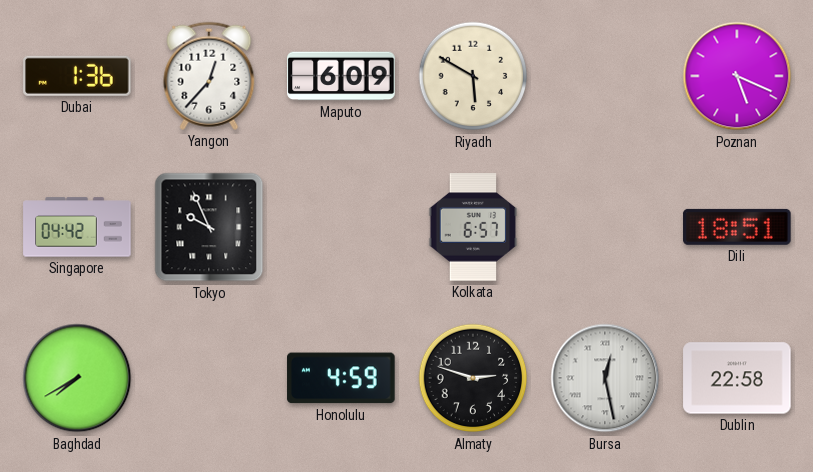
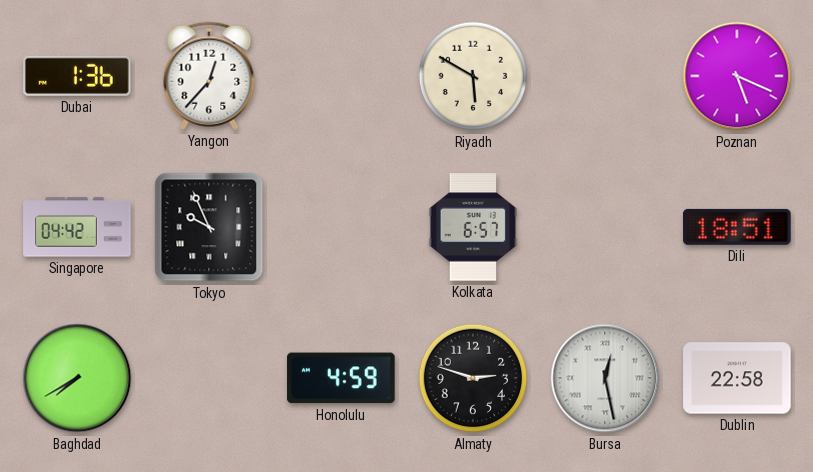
Maputo: 6:09 -> none (341, 76)
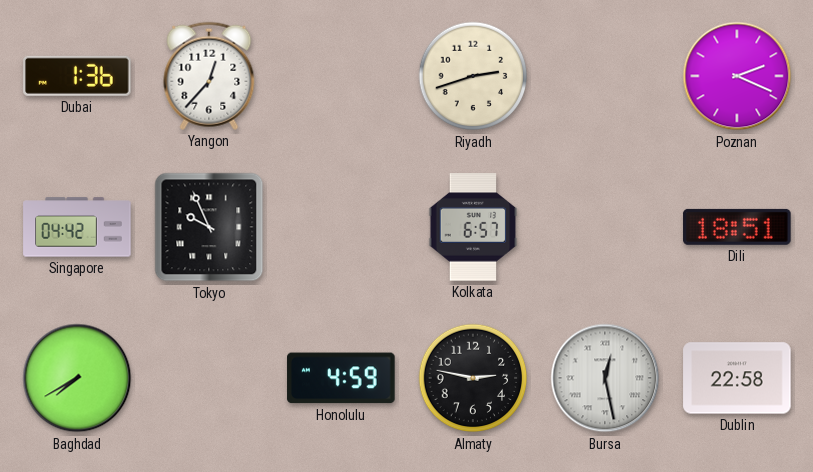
Riyadh: 5:50 -> 2:42 (473, 76)
Poznan: 5:19 -> 2:19 (737, 76)
Almaty: 2:48 -> 2:47 (473, 378)
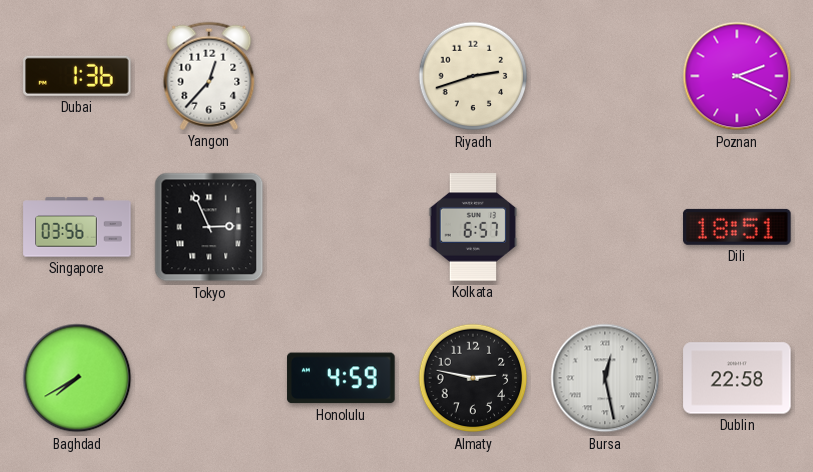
Singapore: 04:42 -> 03:56 (77, 227)
Tokyo: 9:56 -> 2:56 (209, 227)
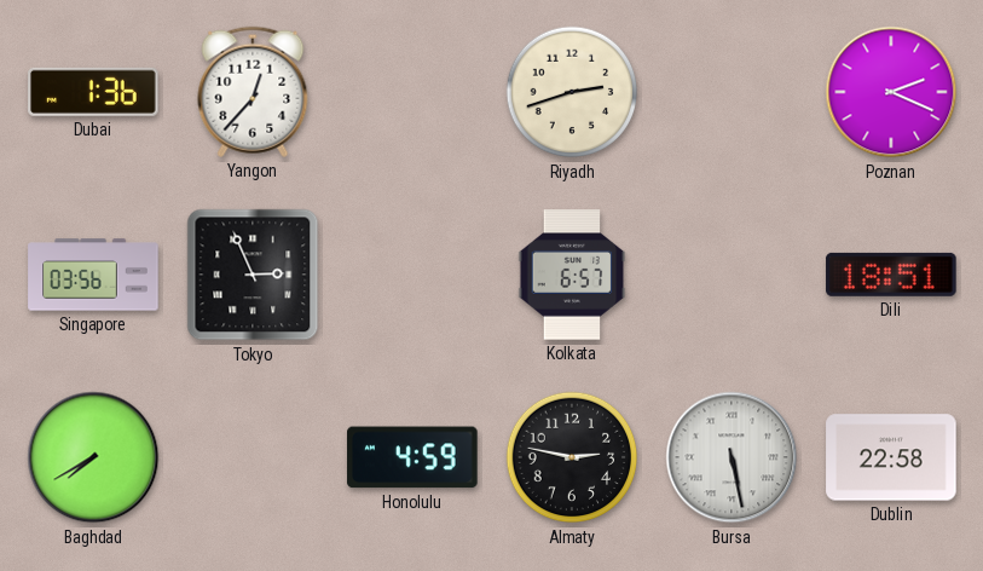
Bursa: 12:28 -> 5:28 (732, 457)
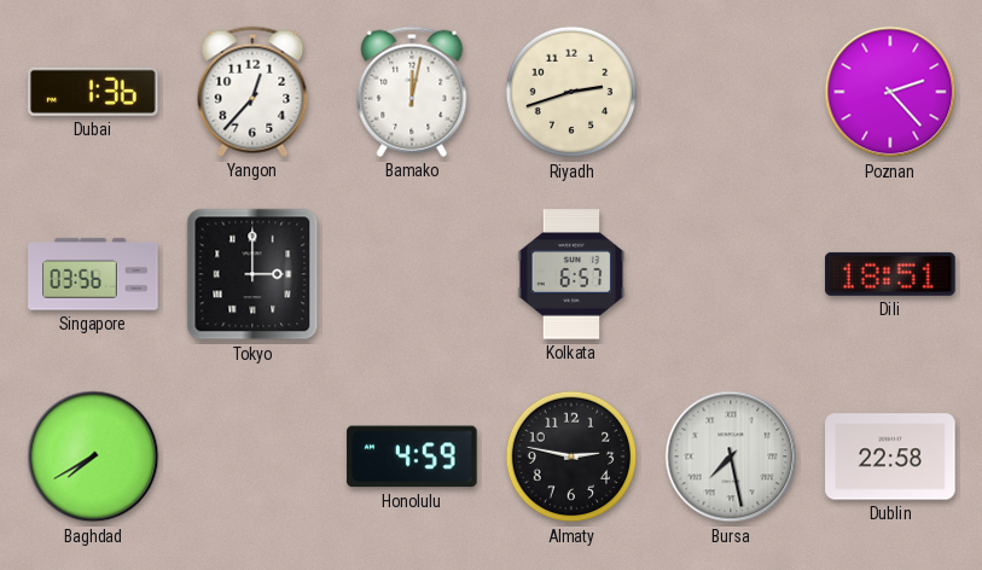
Bamako: none -> 12:02 (412, 92)
Poznan: 2:19 -> 2:23 (890, 92)
Tokyo: 2:56 -> 3:00 (252, 274)
Bursa: 5:28 -> 7:28 (731, 456)
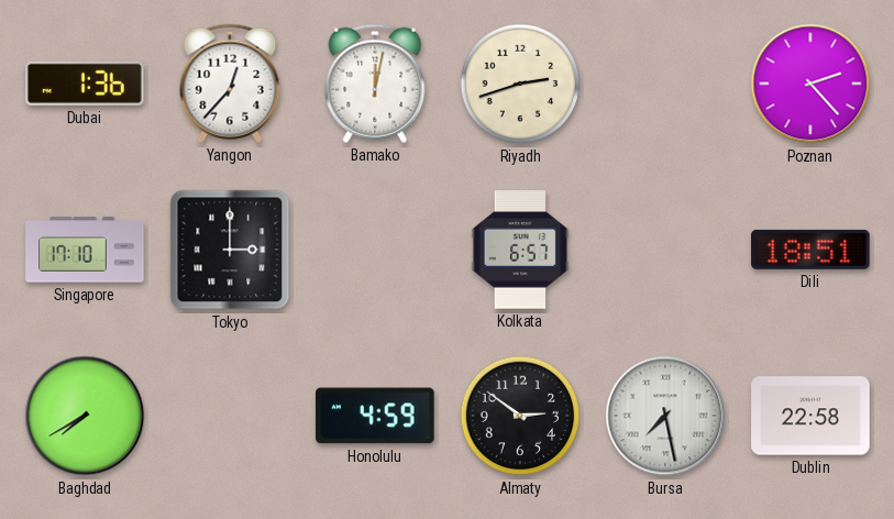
Singapore: 03:56 -> 17:10 (85, 250)
Almaty: 2:47 -> 2:51 (520, 416)
